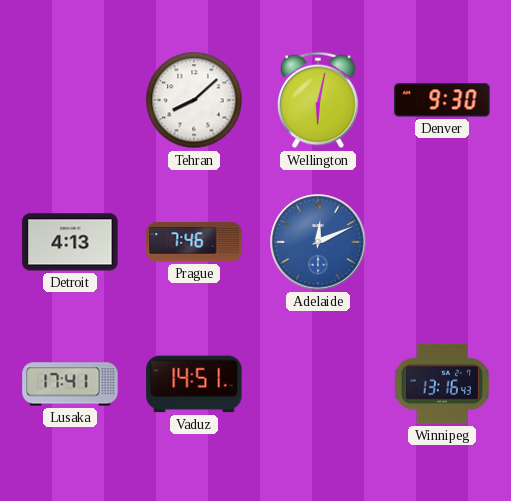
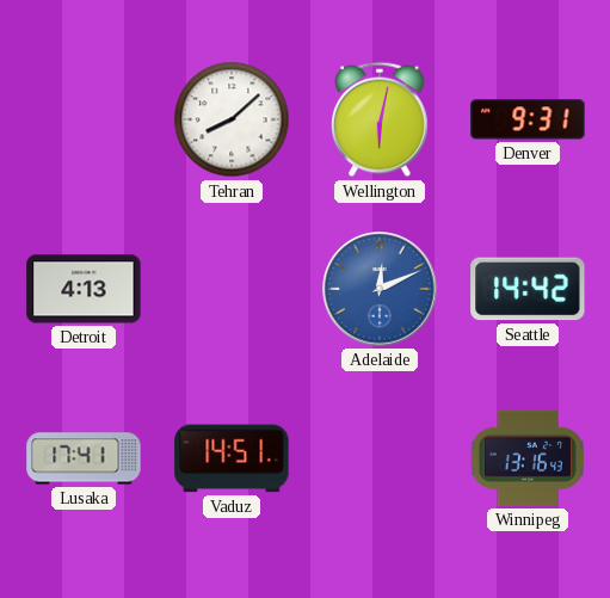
Denver: 9:30 -> 9:31 (528, 119)
Prague: 7:46 -> none (194, 242)
Seattle: none -> 14:42 (528, 289)
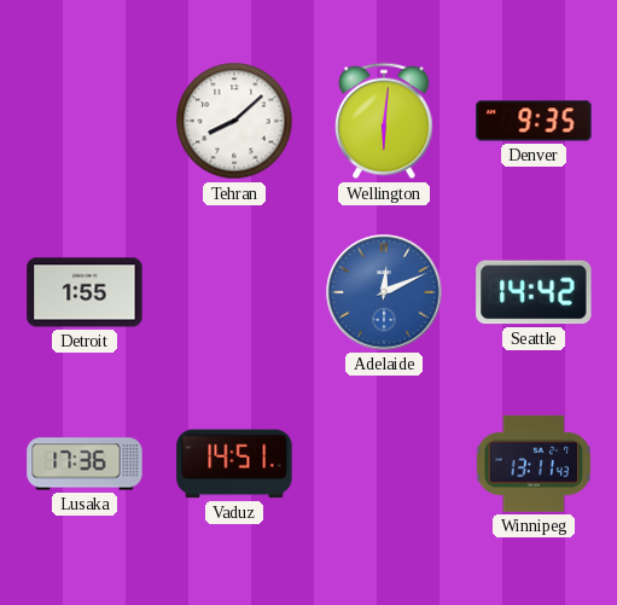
Wellington: 6:02 -> 6:01 (384, 121)
Denver: 9:31 -> 9:35 (534, 121)
Detroit: 4:13 -> 1:55 (85, 292)
Lusaka: 17:41 -> 17:36 (85, 464)
Winnipeg: 13:16 -> 13:11 (534, 464)
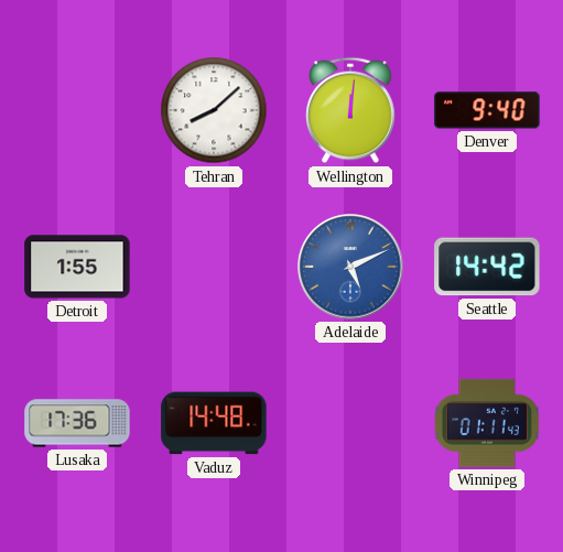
Wellington: 6:01 -> 12:01 (350, 110)
Denver: 9:35 -> 9:40 (487, 110)
Adelaide: 12:11 -> 5:11 (350, 267)
Vaduz: 14:51 -> 14:48 (214, 423)
Winnipeg: 13:11 -> 01:11 (487, 423)
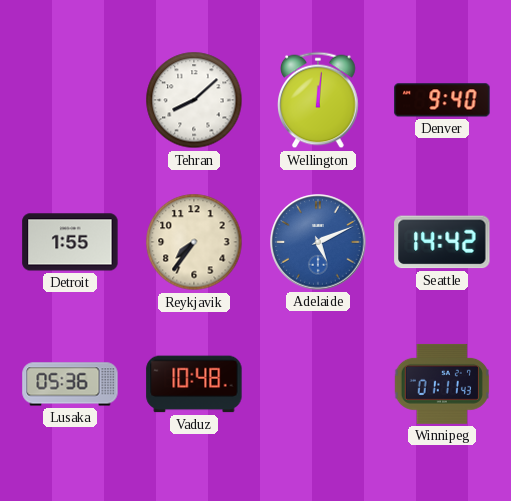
Reykjavik: none -> 7:36 (194, 242)
Lusaka: 17:36 -> 05:36 (70, 384)
Vaduz: 14:48 -> 10:48 (194, 384)
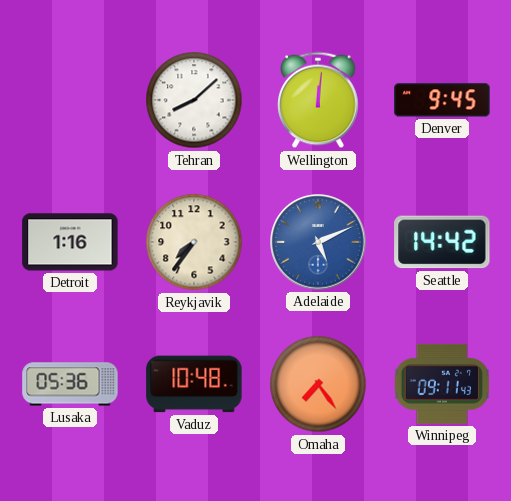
Denver: 9:40 -> 9:45 (442, 100)
Detroit: 1:55 -> 1:16 (70, 242)
Omaha: none -> 7:24 (318, 384)
Winnipeg: 01:11 -> 09:11 (442, 384)
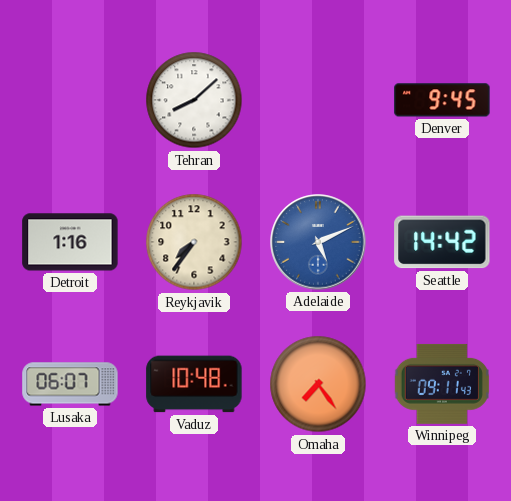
Wellington: 12:01 -> none (318, 100)
Lusaka: 05:36 -> 06:07 (70, 384)
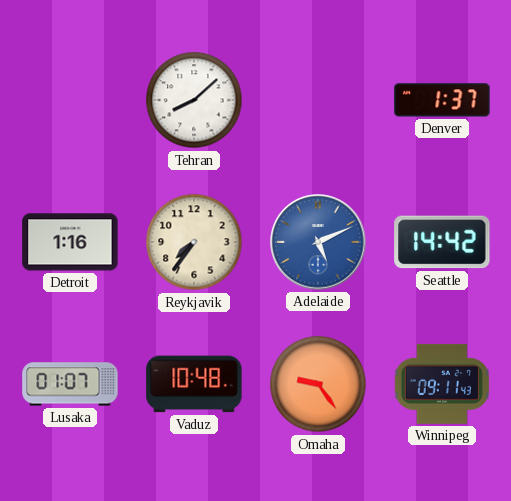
Denver: 9:45 -> 1:37 (442, 100)
Lusaka: 06:07 -> 01:07 (70, 384)
Omaha: 7:24 -> 9:24 (318, 384)
